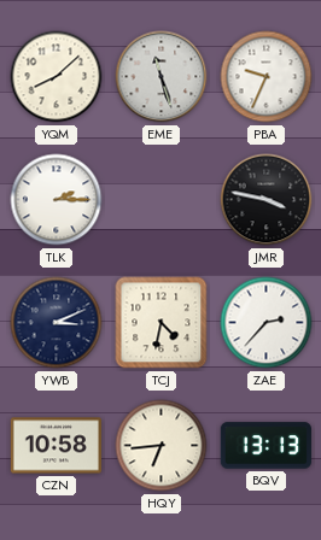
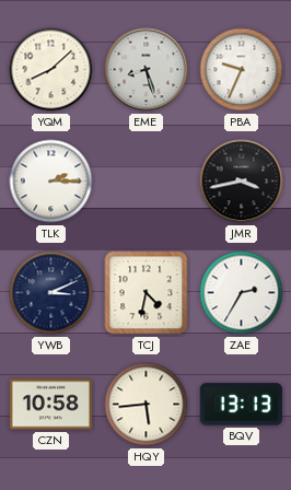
EME: 11:27 -> 8:27 (147, 70)
JMR: 3:47 -> 3:43 (242, 182)
ZAE: 2:37 -> 2:35 (242, 293)
HQY: 6:44 -> 5:44 (147, 405)
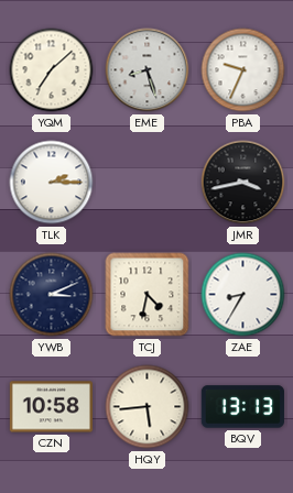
YQM: 8:08 -> 7:08 (52, 70)
ZAE: 2:35 -> 8:35 (243, 295)
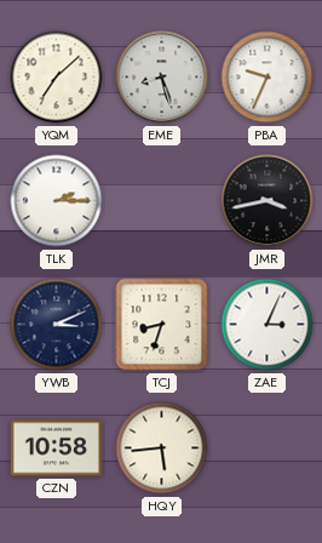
TCJ: 4:32 -> 8:33 (162, 325)
ZAE: 8:35 -> 3:04 (268, 325)
BQV: 13:13 -> none (242, 407)
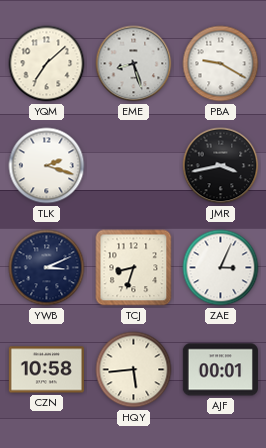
PBA: 9:34 -> 9:20 (221, 64)
TLK: 2:15 -> 2:18 (47, 166)
AJF: none -> 00:01 (220, 370)
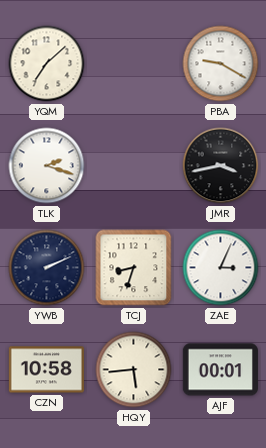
EME: 8:27 -> none (134, 64)
YWB: 3:11 -> 2:11 (47, 268)
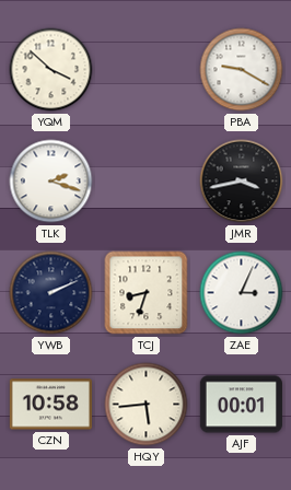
YQM: 7:08 -> 3:52 (51, 70)
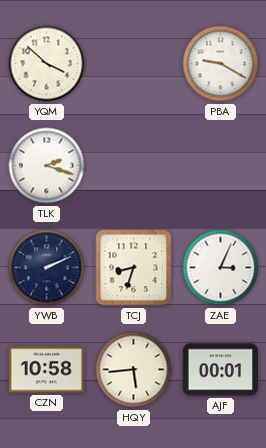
JMR: 3:43 -> none (242, 182)
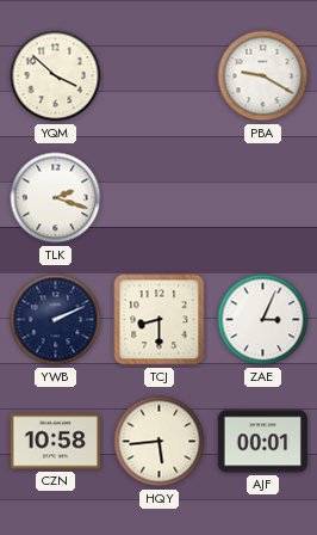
TCJ: 8:33 -> 8:30 (160, 320)
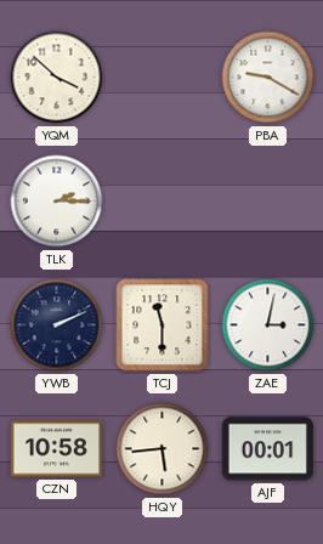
TLK: 2:18 -> 2:15 (57, 202)
TCJ: 8:30 -> 11:30 (163, 325)
ZAE: 3:04 -> 3:02 (268, 325)
